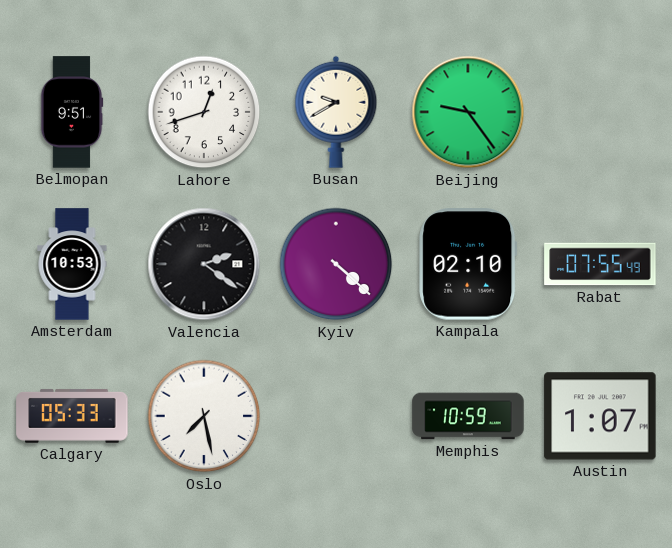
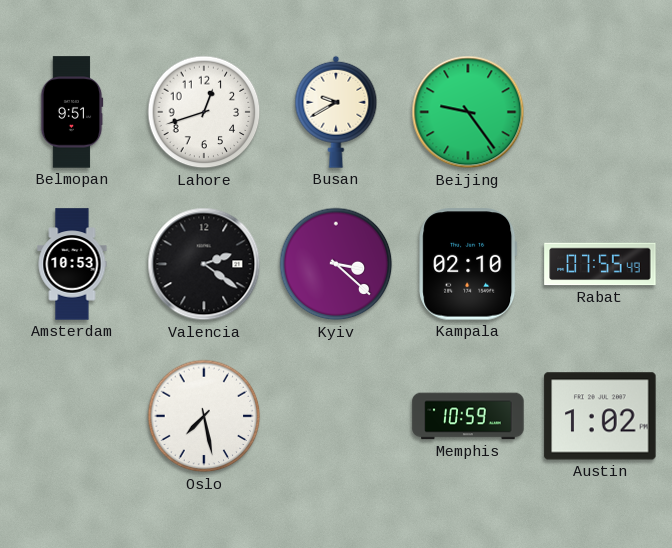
Kyiv: 4:22 -> 3:22 (336, 264)
Calgary: 05:33 -> none (72, 416)
Austin: 1:07 -> 1:02 (600, 416)
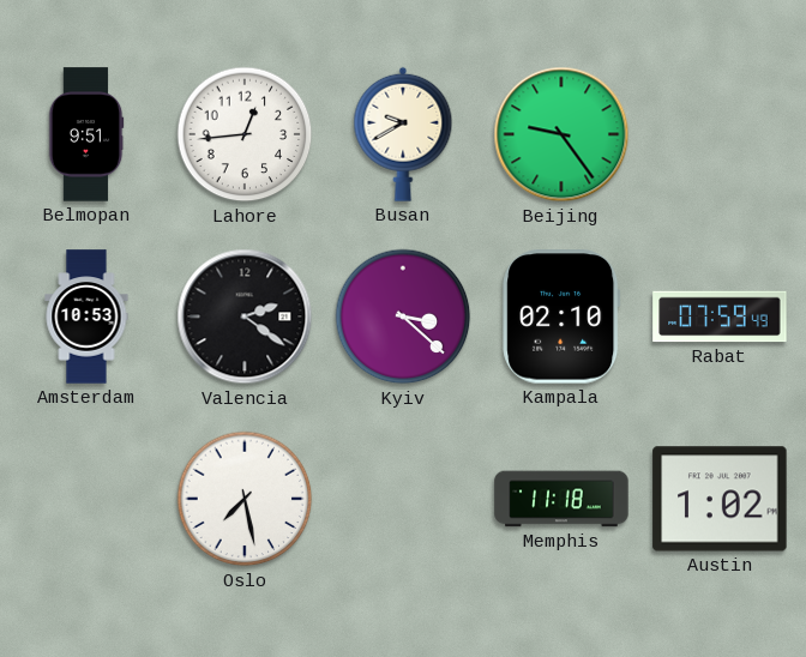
Lahore: 12:42 -> 12:44 (245, 134)
Rabat: 07:55 -> 07:59 (720, 317)
Memphis: 10:59 -> 11:18 (561, 499)
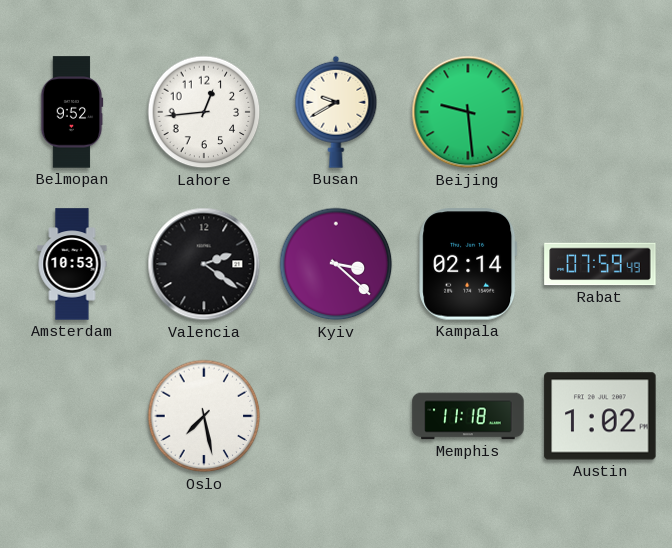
Belmopan: 9:51 -> 9:52 (72, 112)
Beijing: 9:24 -> 9:29 (468, 112)
Kampala: 02:10 -> 02:14 (468, 264)
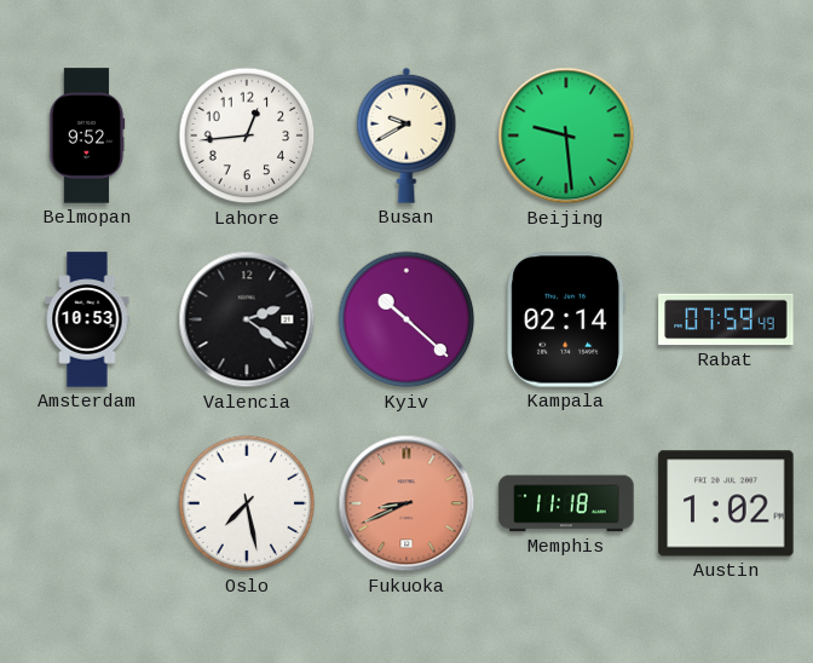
Kyiv: 3:22 -> 10:22 (406, 319)
Fukuoka: none -> 8:41 (406, 503)
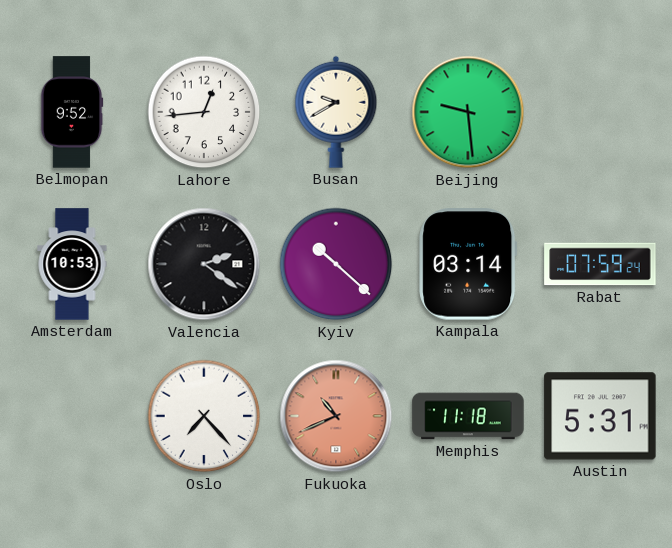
Kampala: 02:14 -> 03:14 (468, 264)
Rabat: 07:59:49 -> 07:59:24 (600, 264)
Oslo: 7:28 -> 7:23 (204, 416)
Fukuoka: 8:41 -> 10:41 (336, 416)
Austin: 1:02 -> 5:31 (600, 416)
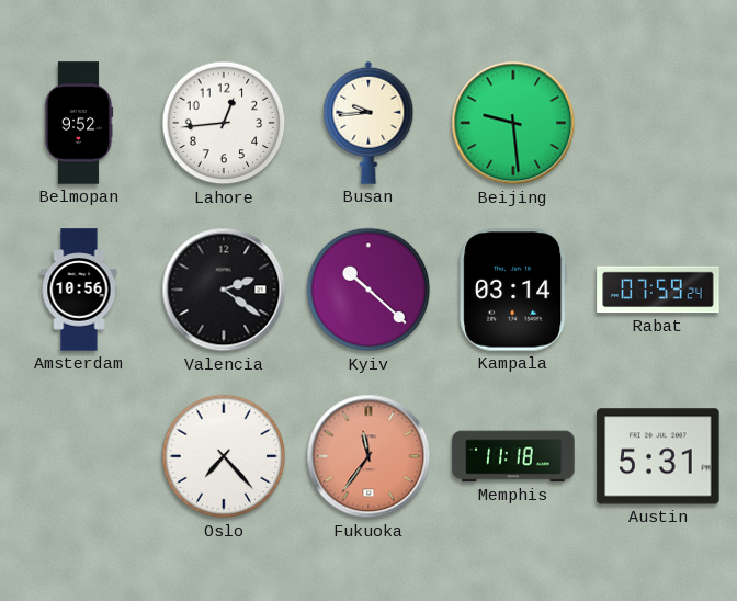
Busan: 9:40 -> 9:44 (368, 123)
Amsterdam: 10:53 -> 10:56 (79, 290)
Fukuoka: 10:41 -> 11:36 (368, 456)
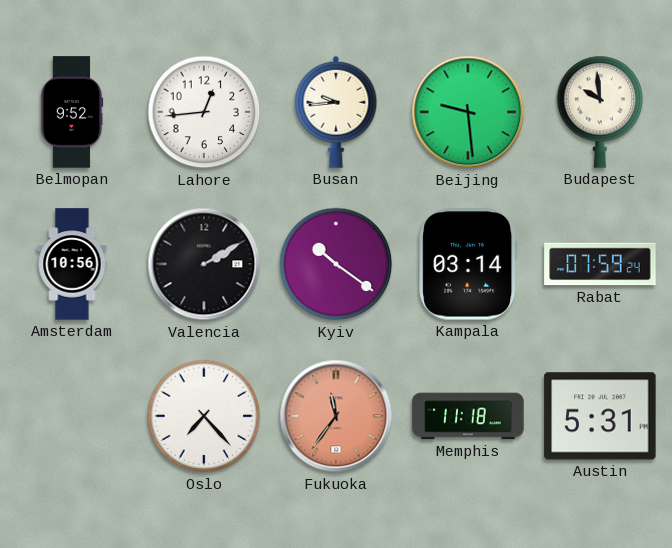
Budapest: none -> 9:59 (600, 112)
Valencia: 2:21 -> 2:10 (204, 264)
Kyiv: 10:22 -> 10:21 (336, 264)
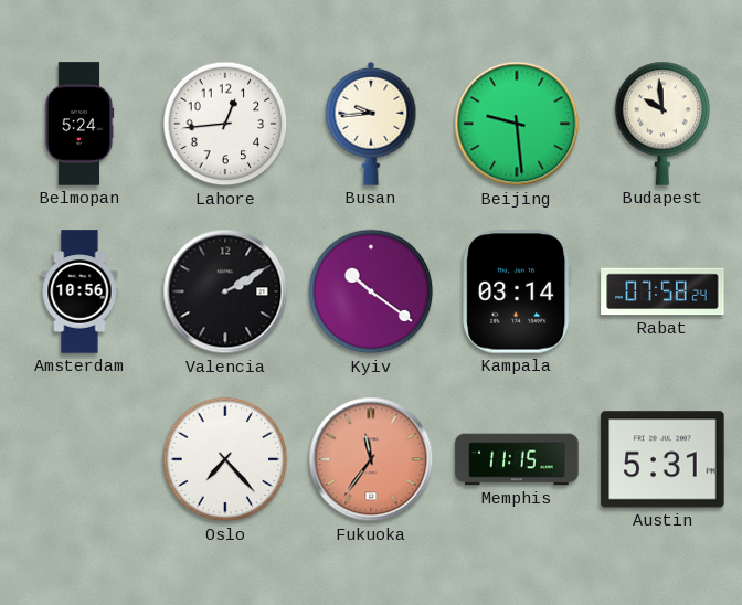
Belmopan: 9:52 -> 5:24 (79, 124)
Rabat: 07:59 -> 07:58 (662, 291)
Memphis: 11:18 -> 11:15 (517, 459)
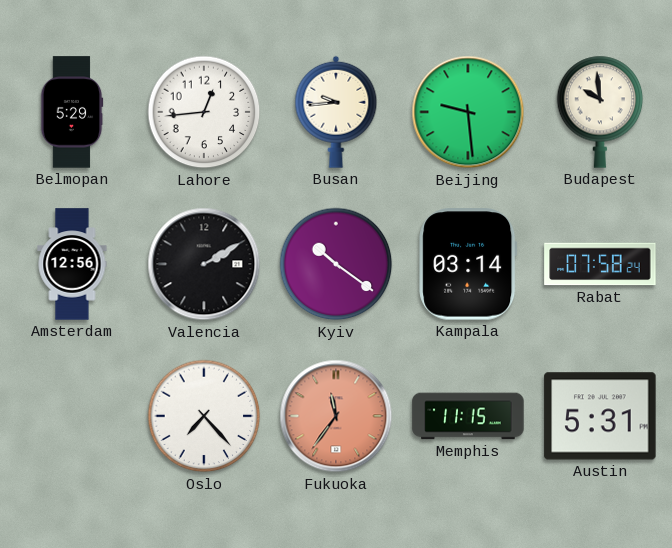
Belmopan: 5:24 -> 5:29 (72, 112)
Amsterdam: 10:56 -> 12:56 (72, 264)
